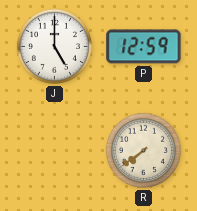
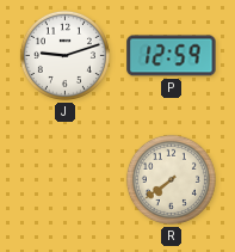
J: 5:00 -> 9:12 (64, 55)
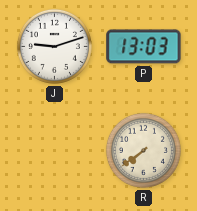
P: 12:59 -> 13:03 (144, 47)
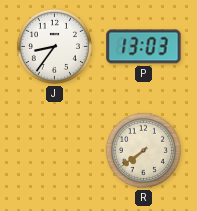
J: 9:12 -> 8:36 (54, 46)
